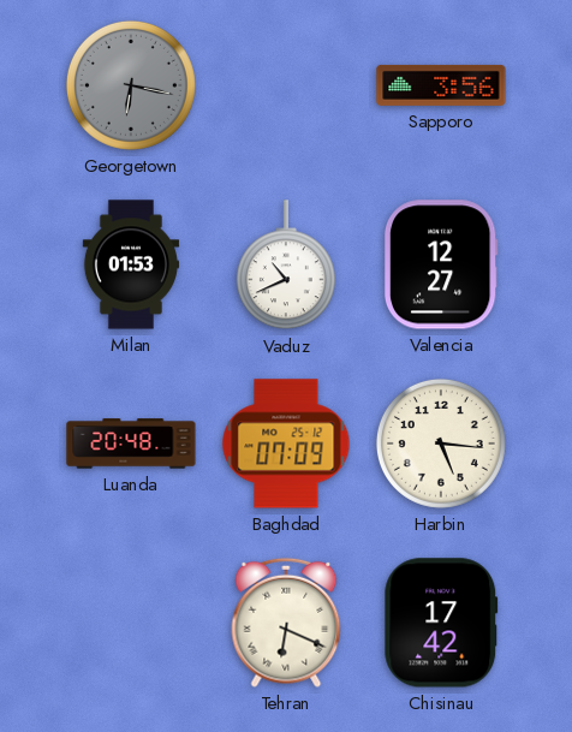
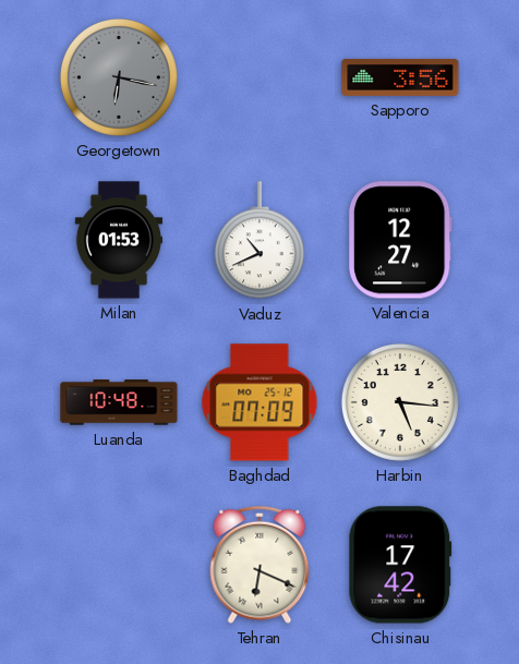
Luanda: 20:48 -> 10:48 (119, 402)
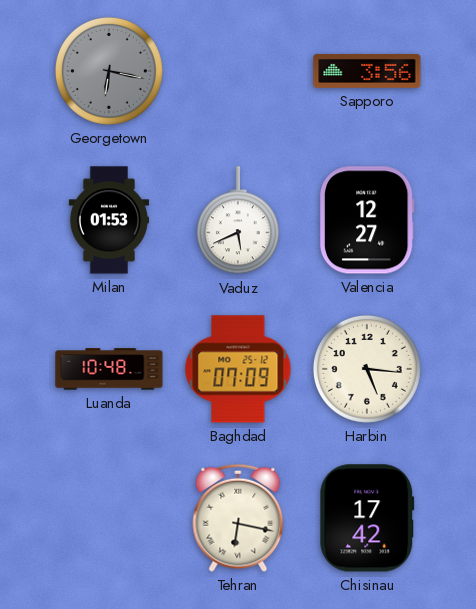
Vaduz: 10:41 -> 5:41 (238, 221)
Tehran: 6:19 -> 6:17 (238, 518)
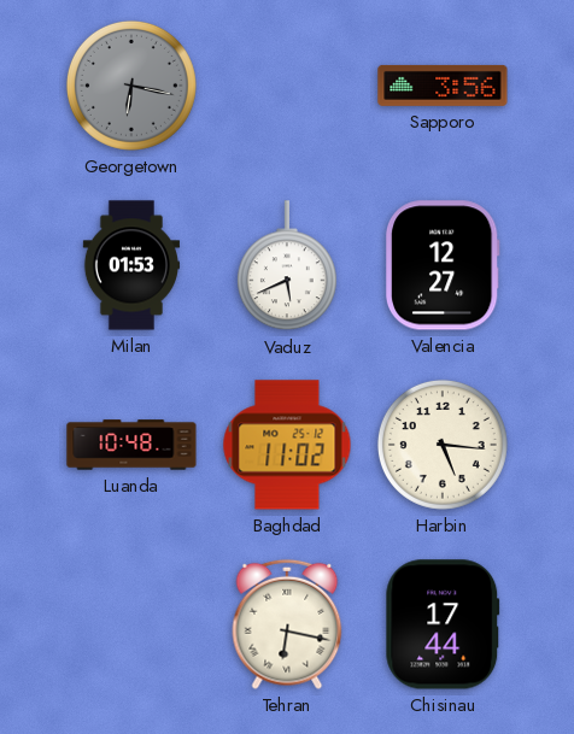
Baghdad: 07:09 -> 11:02 (287, 445)
Chisinau: 17:42 -> 17:44 (443, 624)
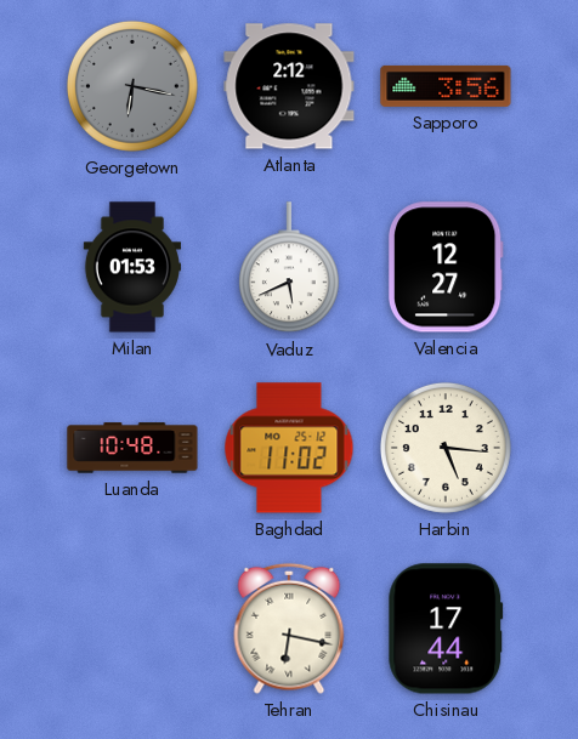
Atlanta: none -> 2:12 (289, 86)
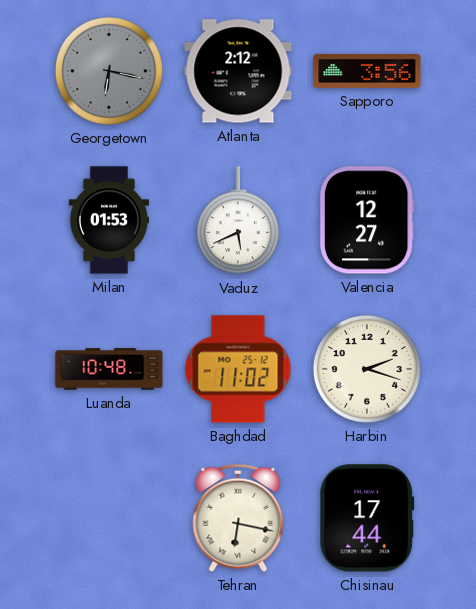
Harbin: 5:16 -> 2:18 (367, 369)
